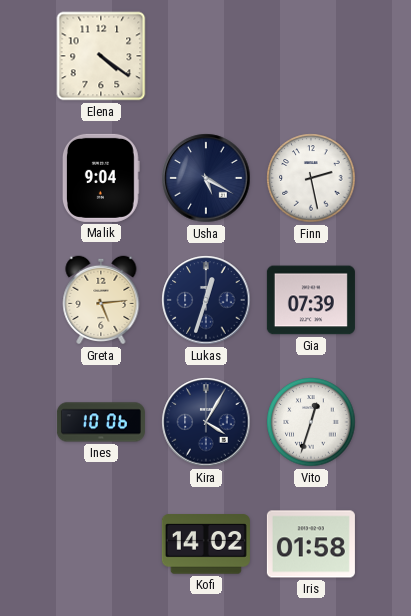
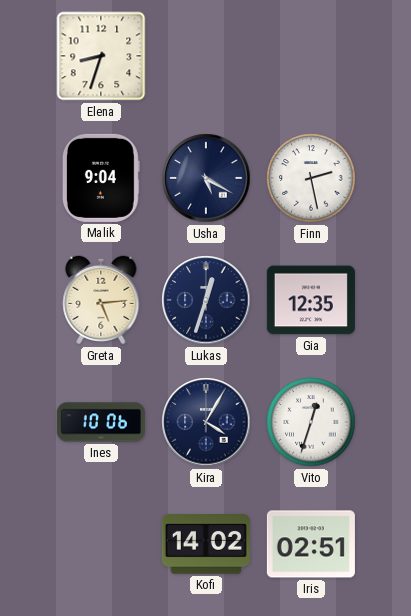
Elena: 4:21 -> 8:33 (101, 56)
Gia: 07:39 -> 12:35 (311, 300)
Iris: 01:58 -> 02:51 (311, 544)
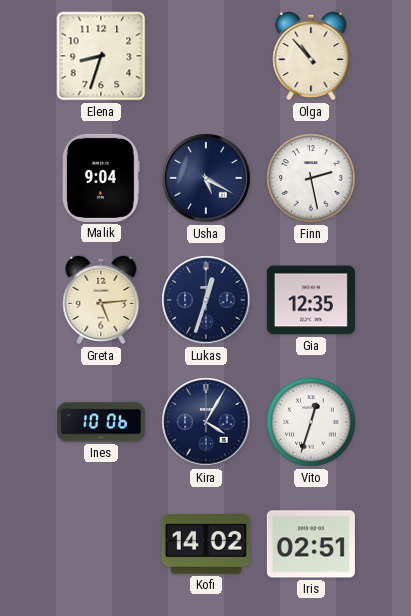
Olga: none -> 10:53 (311, 56)
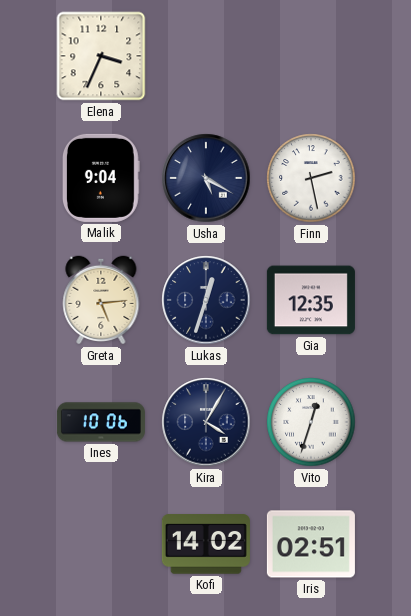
Elena: 8:33 -> 3:34 (101, 56)
Olga: 10:53 -> none (311, 56)
